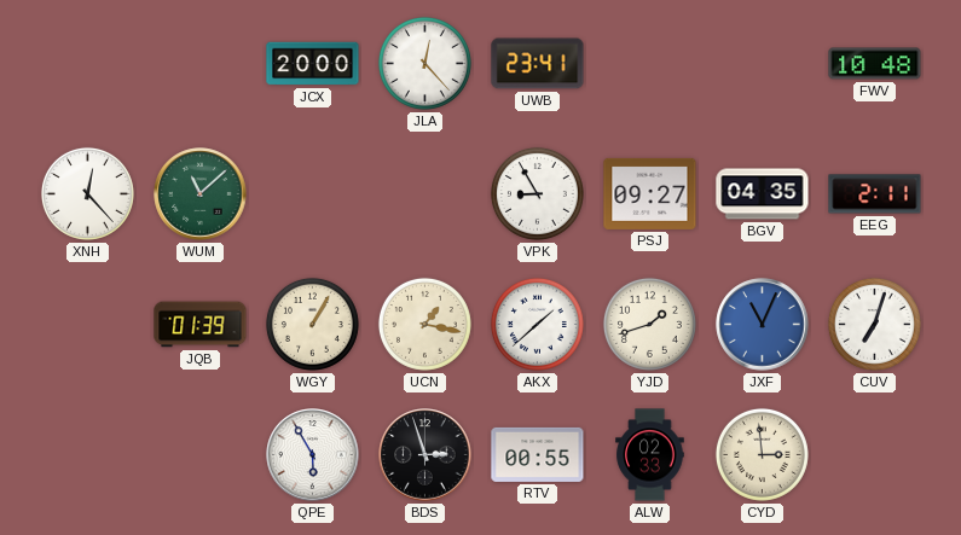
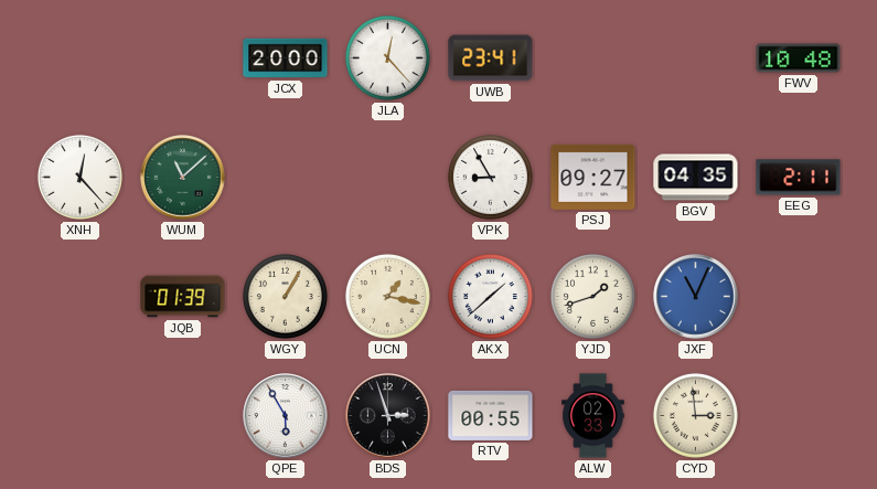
CUV: 7:03 -> none (874, 324)
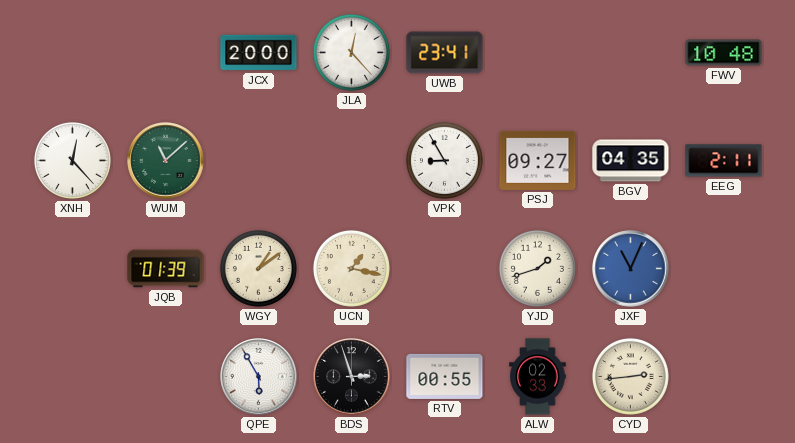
WGY: 1:05 -> 1:09 (258, 268)
AKX: 1:38 -> none (490, 296)
CYD: 2:59 -> 2:44 (630, 376)
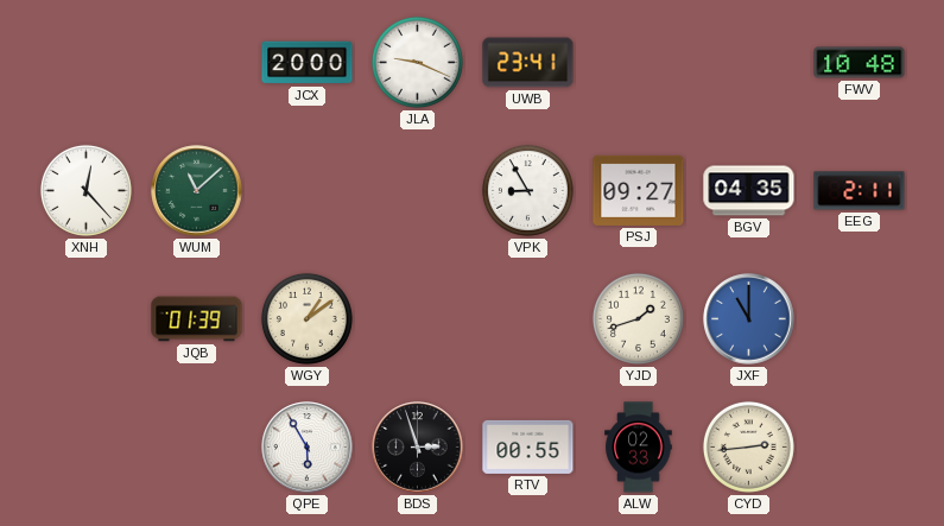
JLA: 12:23 -> 9:19 (417, 62)
UCN: 1:17 -> none (351, 268)
JXF: 11:04 -> 11:00 (749, 319)
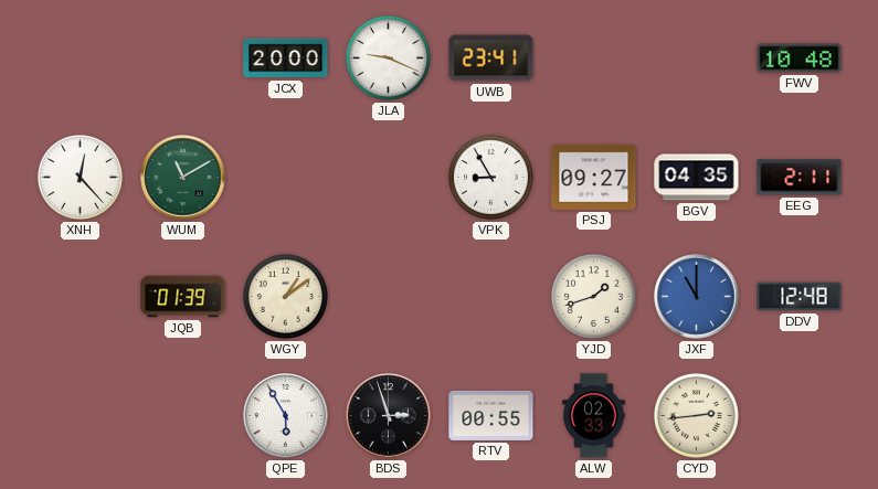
WUM: 11:08 -> 11:10 (183, 178)
DDV: none -> 12:48 (800, 297)
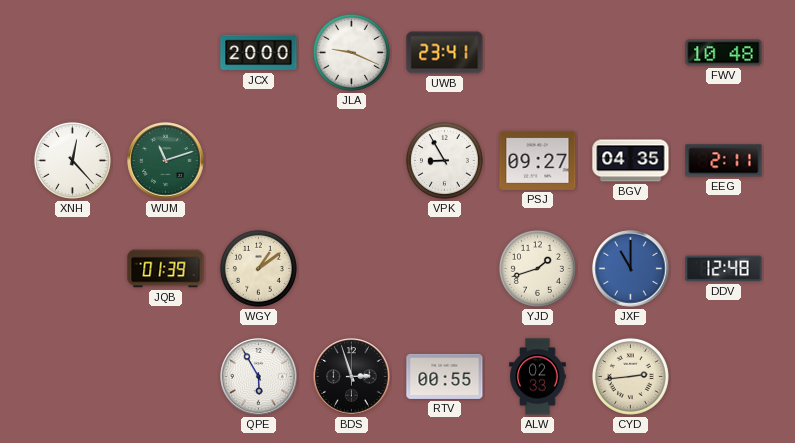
WUM: 11:10 -> 11:12 (166, 161)
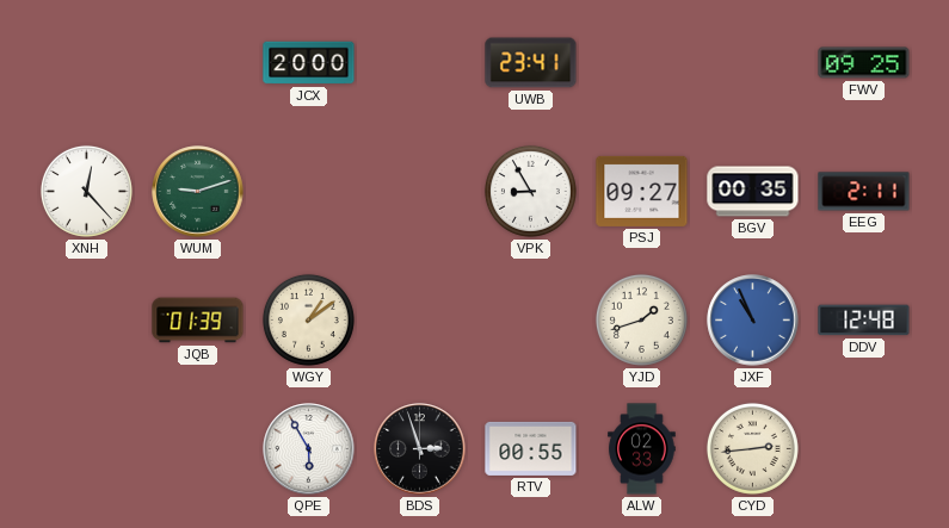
JLA: 9:19 -> none (351, 52)
FWV: 10:48 -> 09:25 (864, 63)
WUM: 11:12 -> 9:12 (198, 192)
BGV: 04:35 -> 00:35 (753, 192)
JXF: 11:00 -> 10:56 (753, 321)
